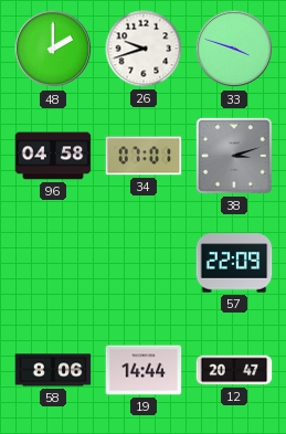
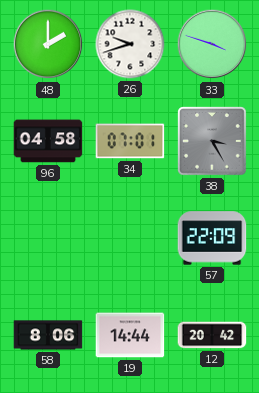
38: 3:12 -> 3:25 (212, 141)
12: 20:47 -> 20:42 (212, 335)
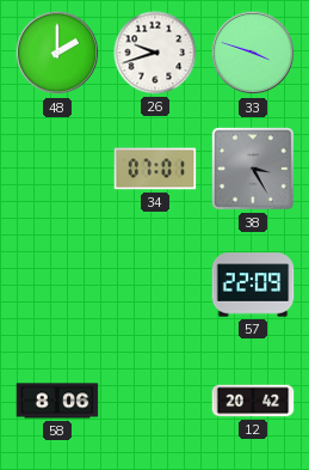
96: 04:58 -> none (48, 141)
19: 14:44 -> none (130, 335)
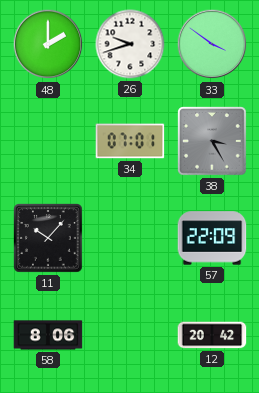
33: 3:48 -> 3:51 (212, 44)
11: none -> 10:07 (49, 239)
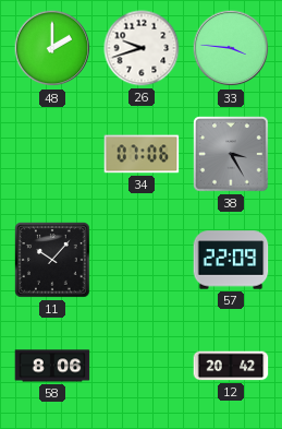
33: 3:51 -> 3:46 (231, 48)
34: 07:01 -> 07:06 (142, 154)
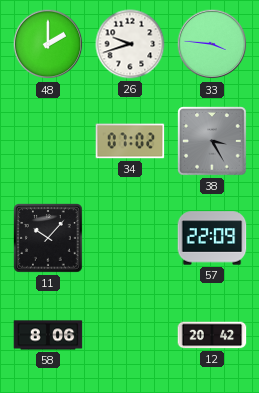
34: 07:06 -> 07:02 (130, 141)
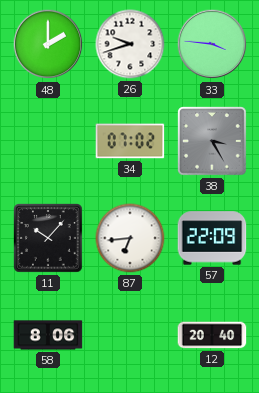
87: none -> 6:44 (130, 238)
12: 20:42 -> 20:40 (212, 335)
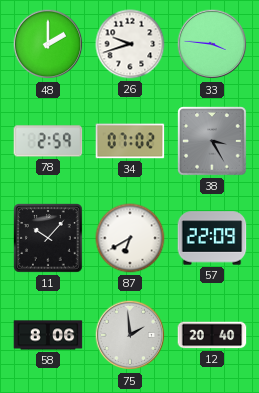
78: none -> 2:59 (48, 141)
87: 6:44 -> 6:40 (130, 238)
75: none -> 1:59 (130, 335)
